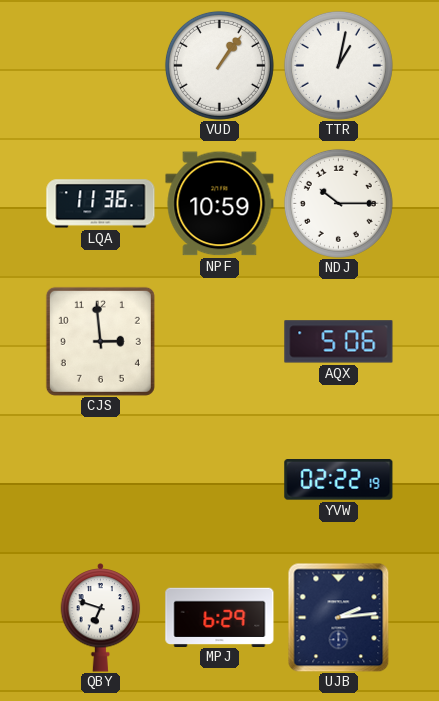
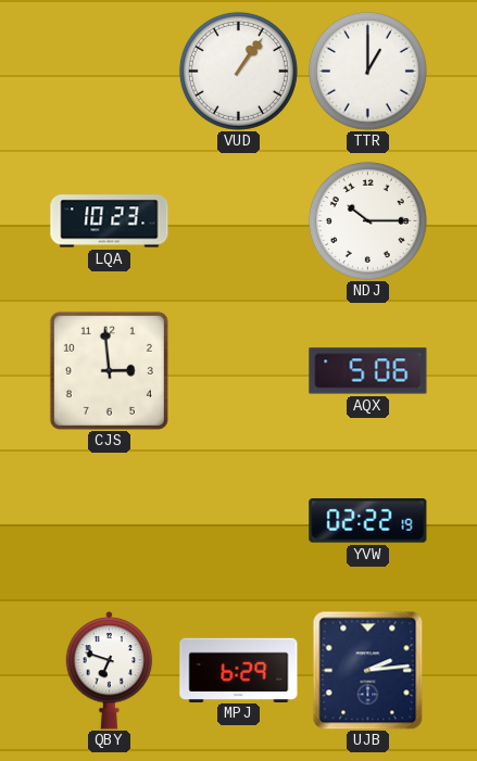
TTR: 1:02 -> 1:00 (367, 71)
LQA: 11:36 -> 10:23 (110, 221)
NPF: 10:59 -> none (220, 204)
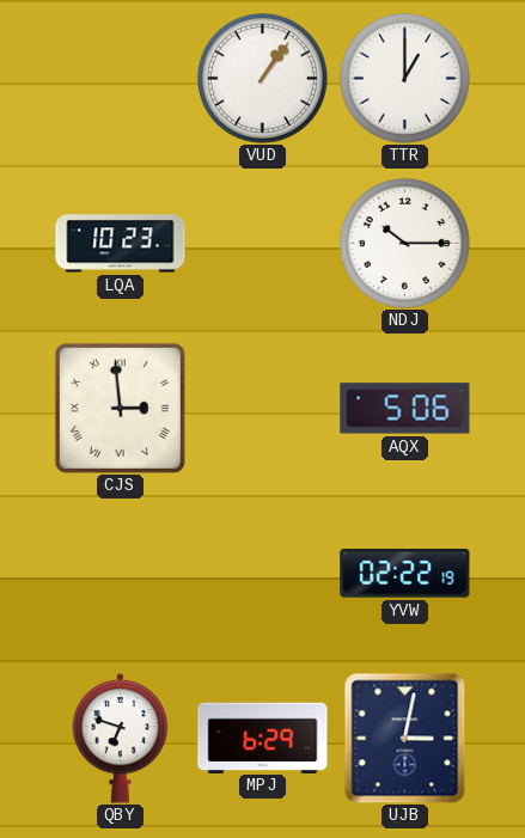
CJS numerals: Arabic -> Roman (120, 408)
UJB: 2:14 -> 3:02 (405, 738)
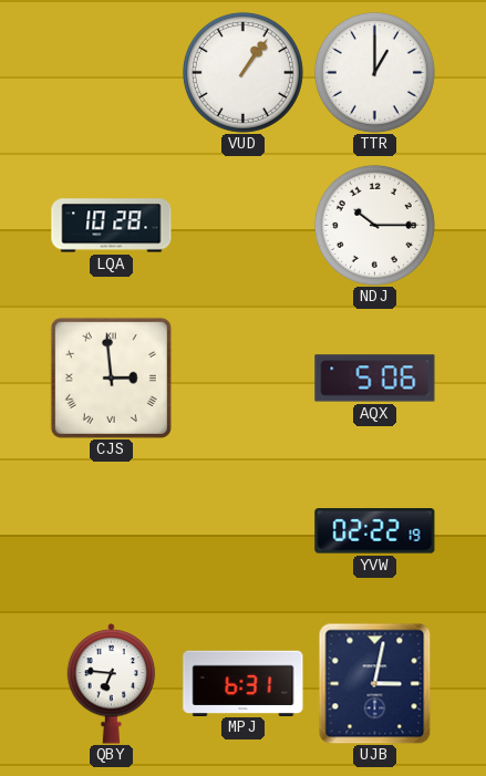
LQA: 10:23 -> 10:28 (112, 226)
QBY: 6:48 -> 6:46 (112, 684)
MPJ: 6:29 -> 6:31 (244, 683)
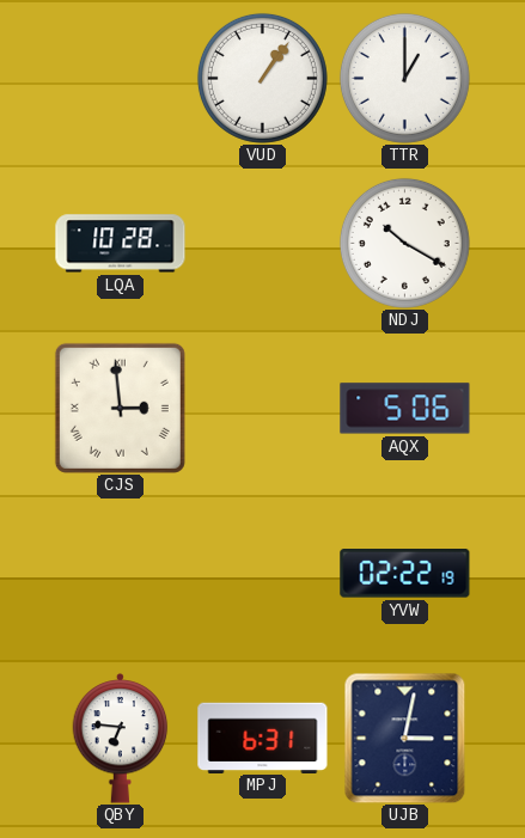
NDJ: 10:15 -> 10:20 (404, 243)
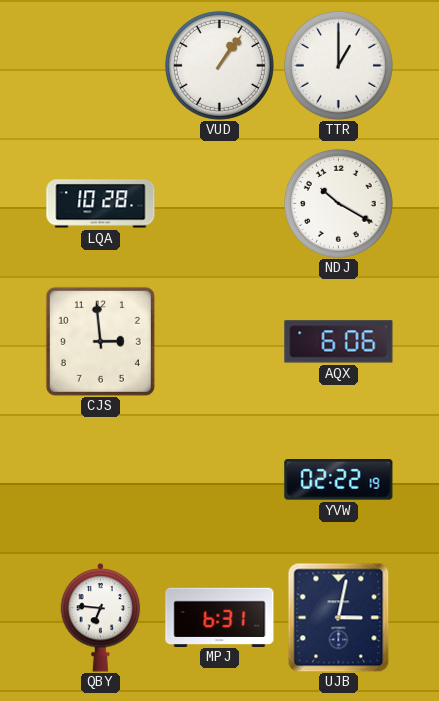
CJS numerals: Roman -> Arabic (100, 341)
AQX: 5:06 -> 6:06 (339, 342)
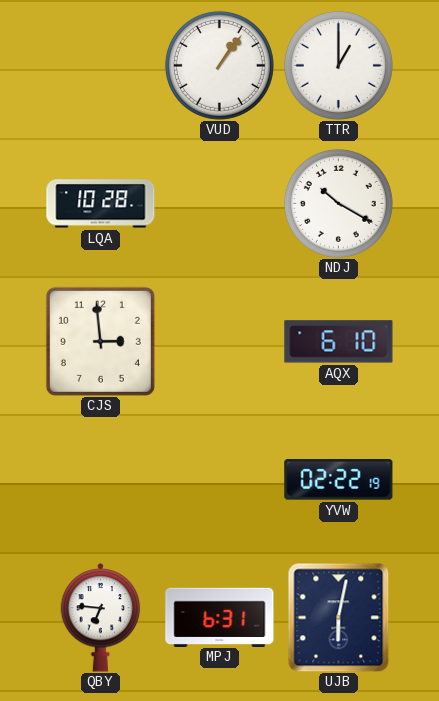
AQX: 6:06 -> 6:10 (339, 342)
UJB: 3:02 -> 6:02 (339, 617)
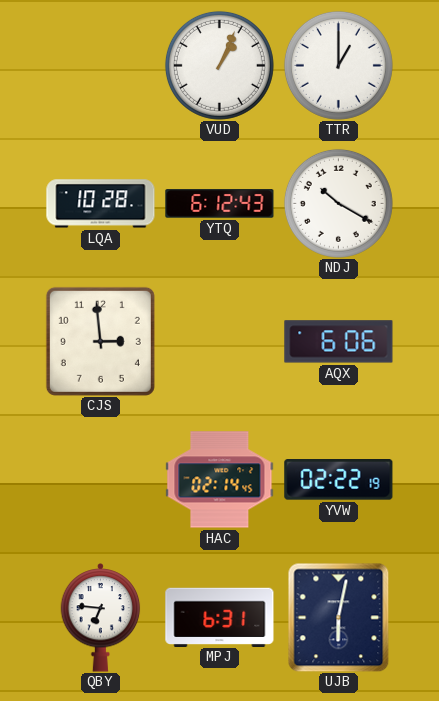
VUD: 1:06 -> 1:04 (219, 65)
YTQ: none -> 6:12 (220, 204)
AQX: 6:10 -> 6:06 (339, 342)
HAC: none -> 02:14 (220, 480)
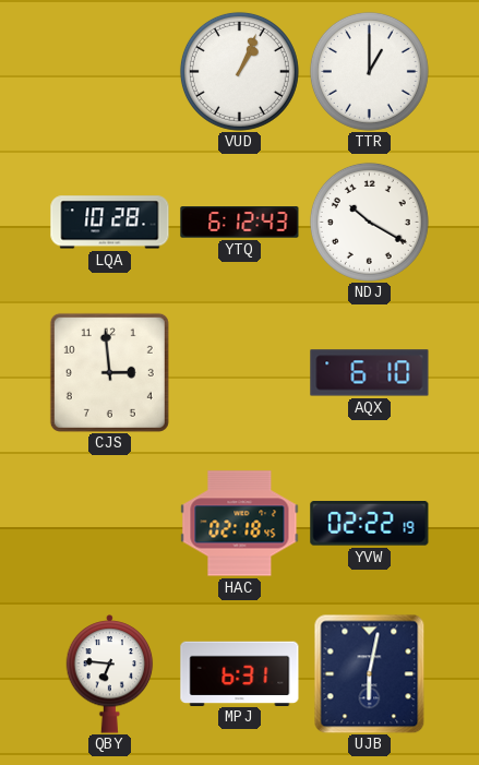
AQX: 6:06 -> 6:10 (370, 373)
HAC: 02:14 -> 02:18 (240, 524)
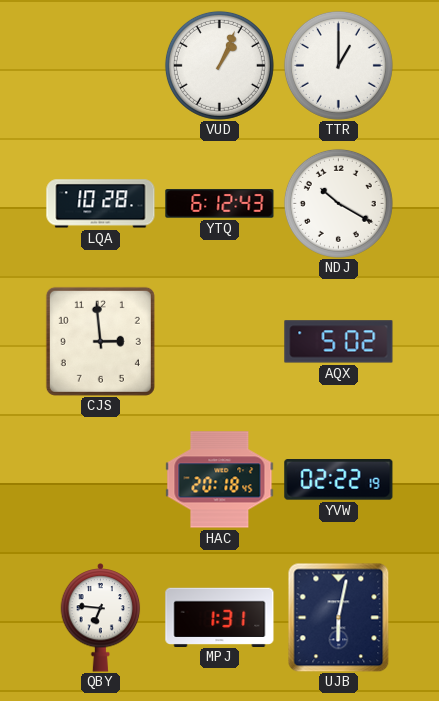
AQX: 6:10 -> 5:02 (339, 342)
HAC: 02:18 -> 20:18 (220, 480)
MPJ: 6:31 -> 1:31 (220, 617)
